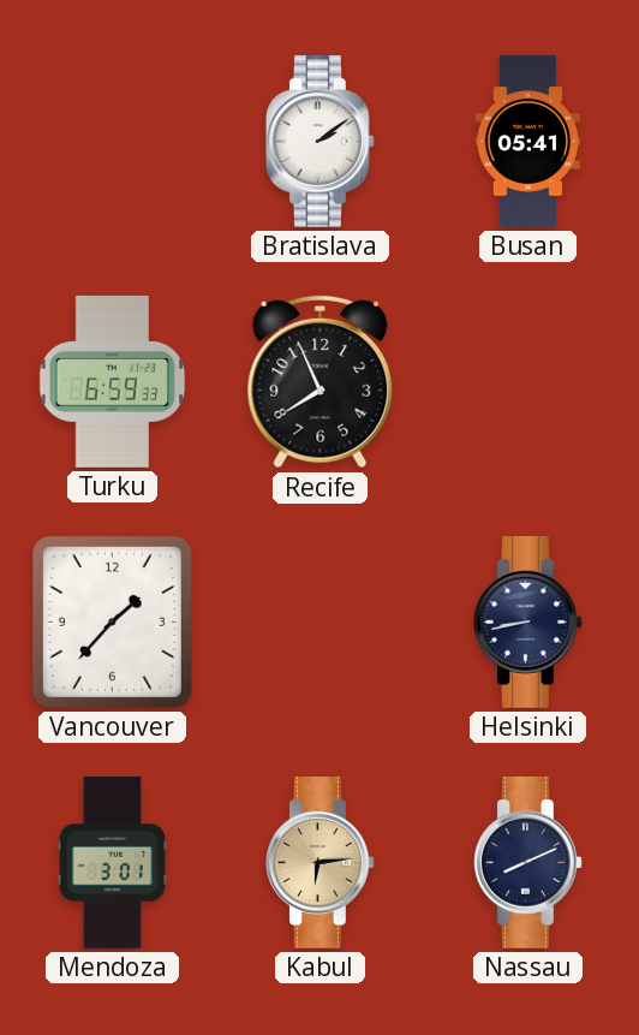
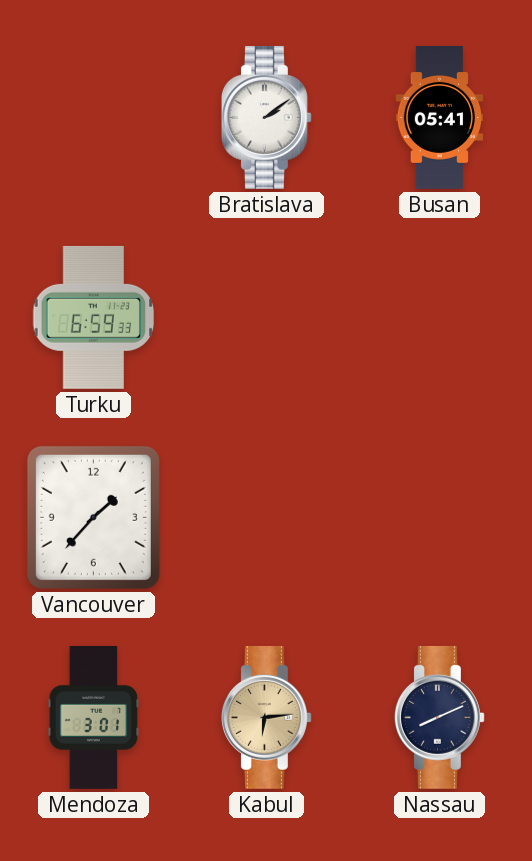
Recife: 7:56 -> none (321, 382)
Helsinki: 8:43 -> none (527, 621)
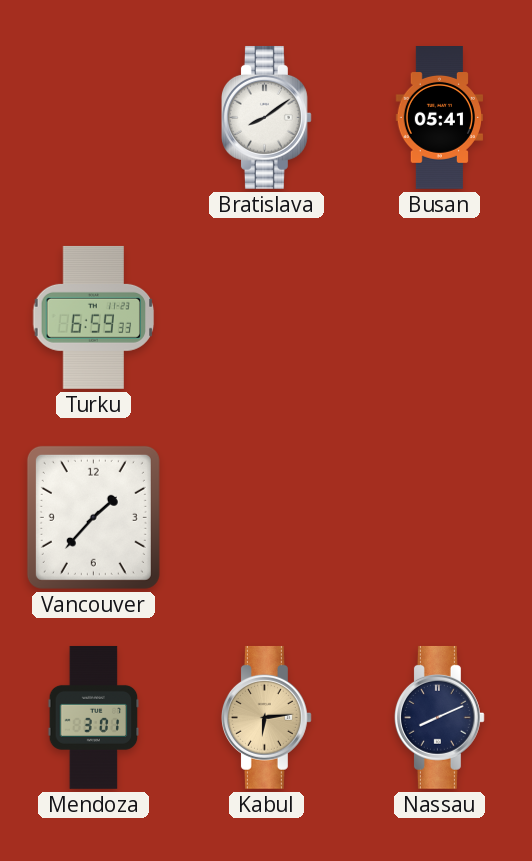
Bratislava: 2:09 -> 8:09 (266, 117)
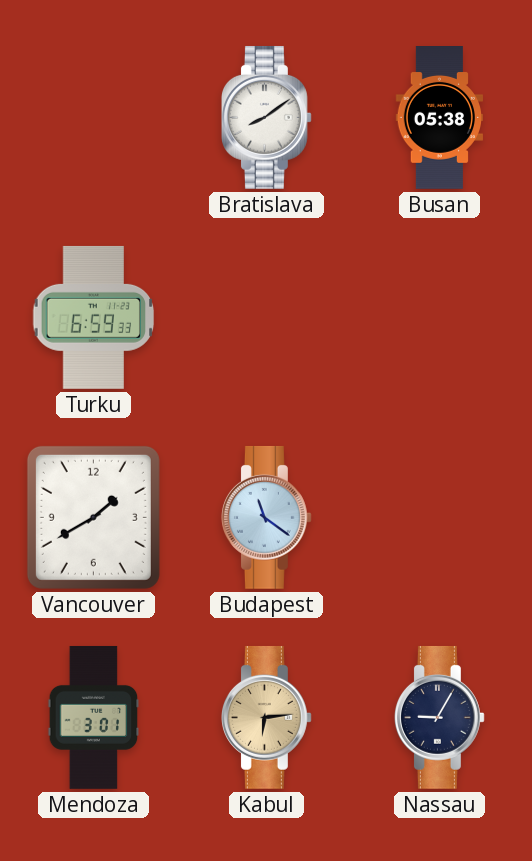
Busan: 05:41 -> 05:38 (439, 118)
Vancouver: 1:37 -> 1:40 (93, 517)
Budapest: none -> 11:21 (266, 517)
Nassau: 8:11 -> 9:05 (439, 717)
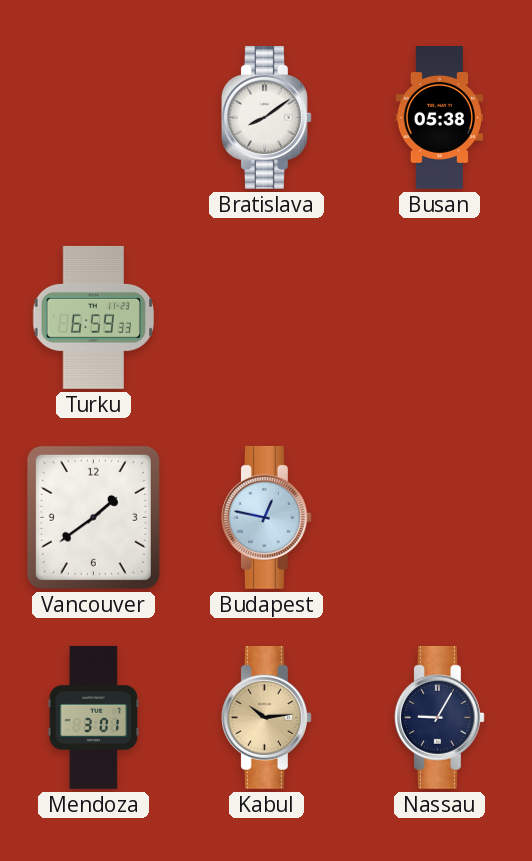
Vancouver: 1:40 -> 1:39 (93, 517)
Budapest: 11:21 -> 12:47 (266, 517)
Kabul: 6:14 -> 10:14 (266, 717)
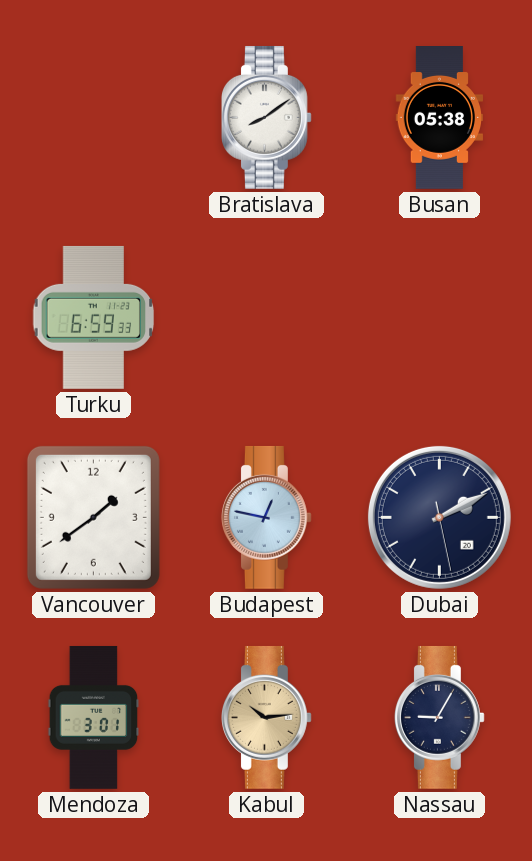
Dubai: none -> 2:10 (439, 517)
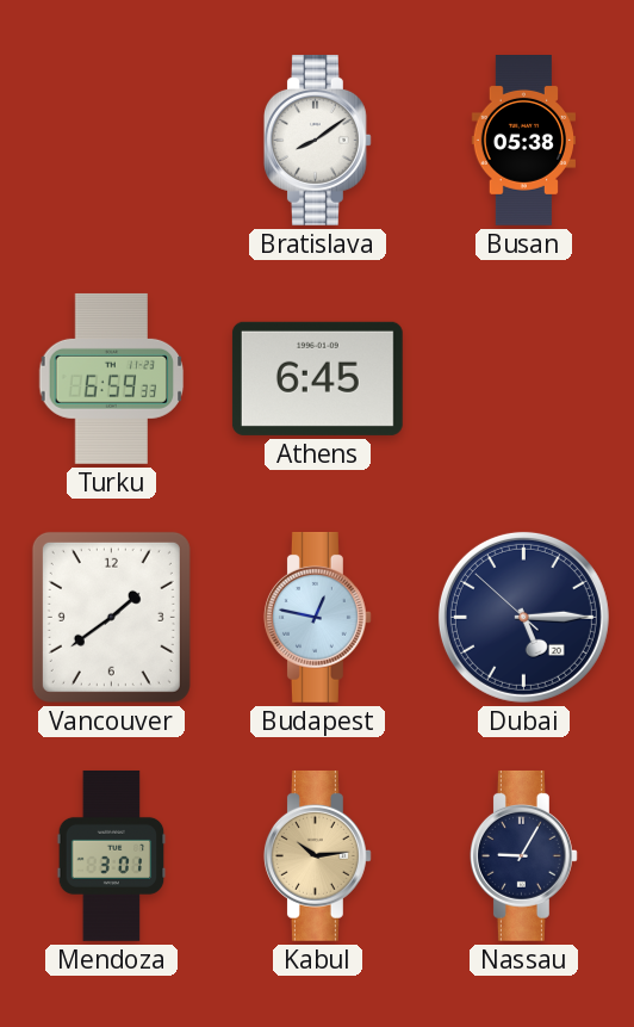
Athens: none -> 6:45 (317, 378)
Dubai: 2:10 -> 5:14 (523, 617)
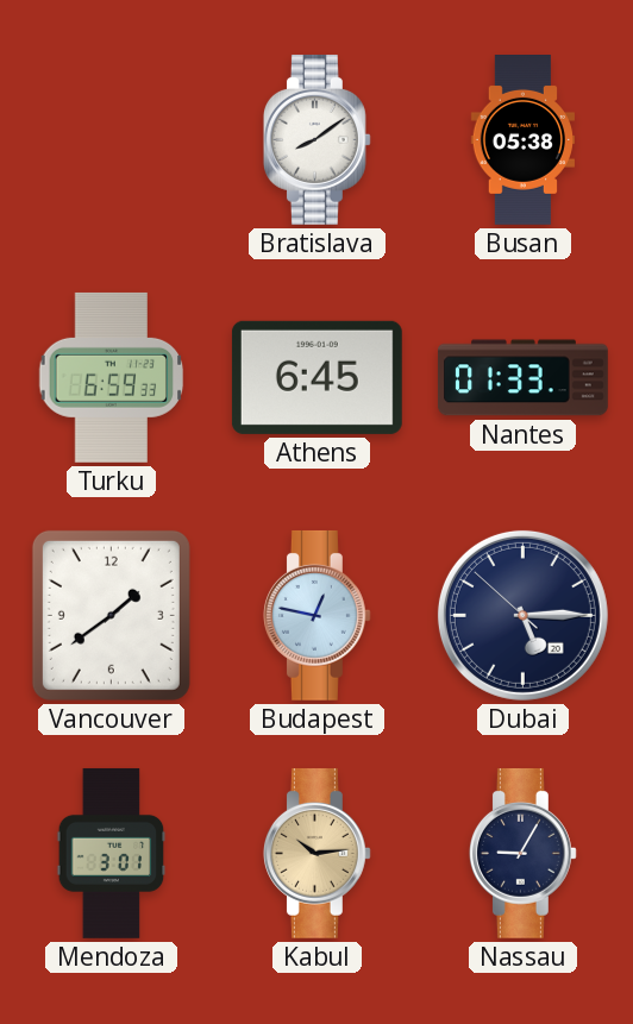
Nantes: none -> 01:33 (524, 378)
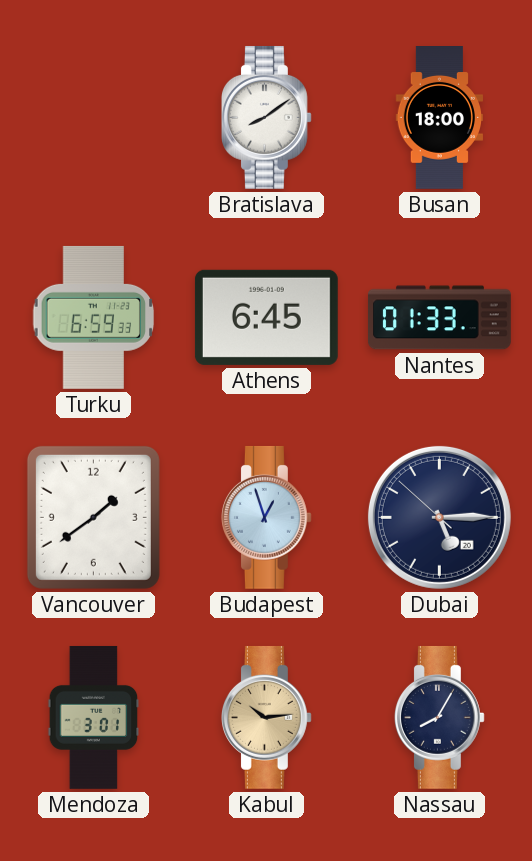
Busan: 05:38 -> 18:00 (439, 118)
Budapest: 12:47 -> 12:57 (266, 517)
Nassau: 9:05 -> 8:05 (439, 717)
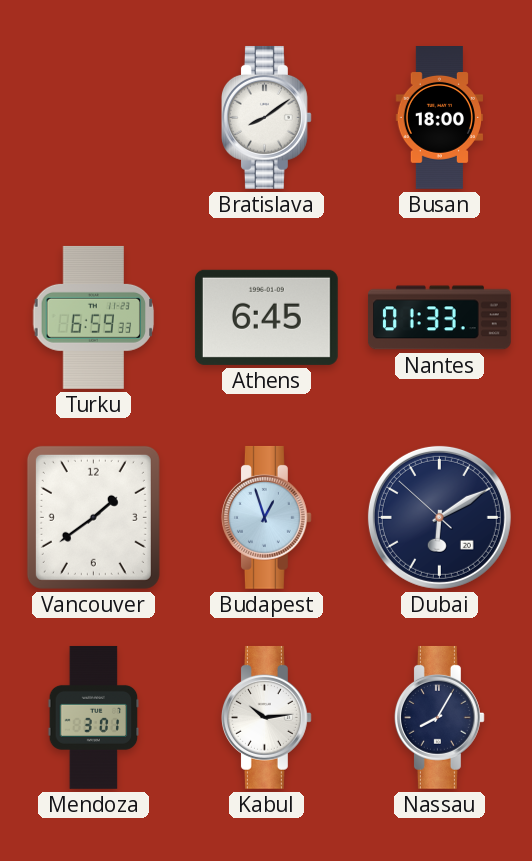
Dubai: 5:14 -> 6:09 (439, 517)
Kabul dial: champagne -> white (266, 717)
